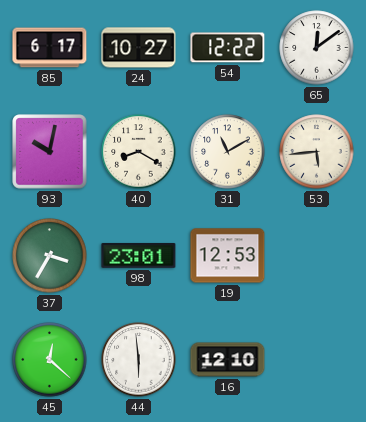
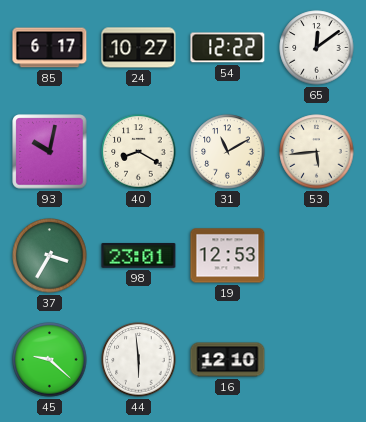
45: 12:22 -> 9:22 (50, 360)
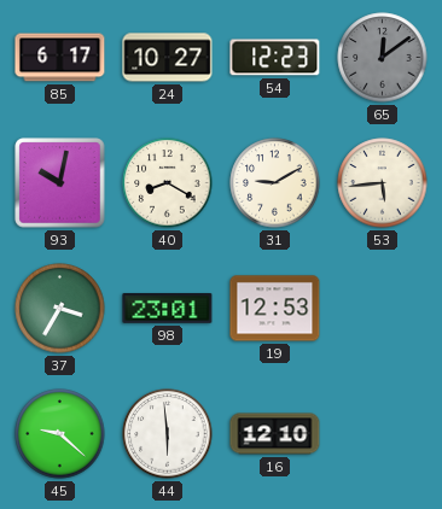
54: 12:22 -> 12:23 (275, 58)
65 dial: white -> grey (383, 58)
31: 11:10 -> 9:10 (275, 183)
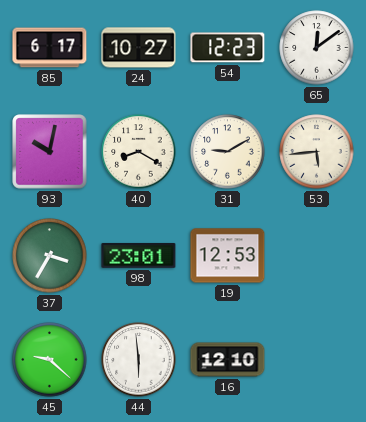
65 dial: grey -> white (317, 48)
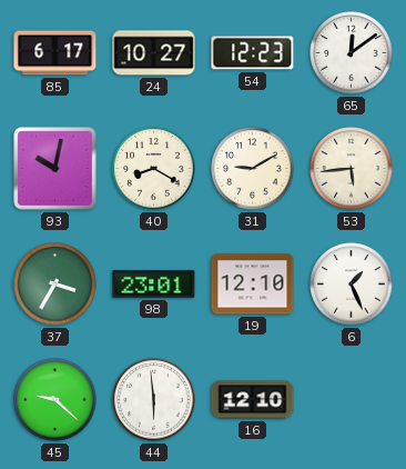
19: 12:53 -> 12:10 (253, 285)
6: none -> 1:26 (352, 285)
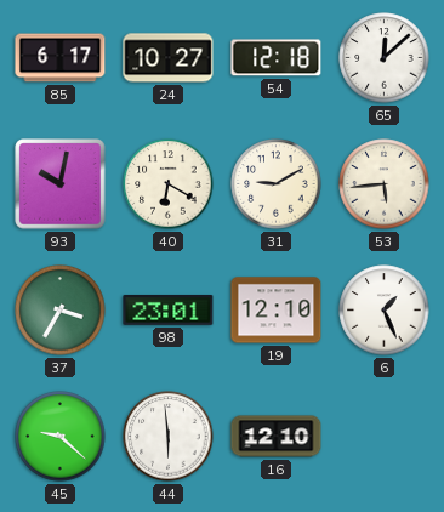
54: 12:23 -> 12:18 (277, 58)
65: 12:09 -> 12:08 (385, 58)
40: 8:20 -> 6:20 (169, 184)
